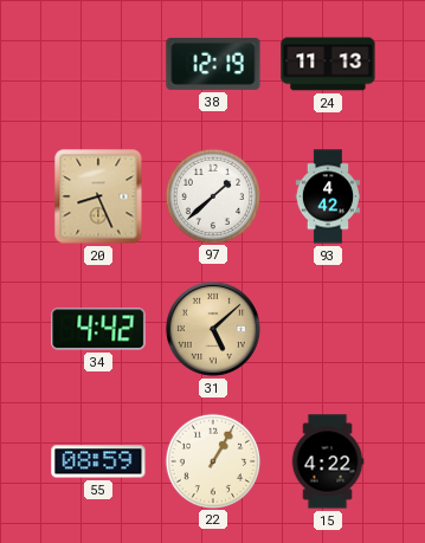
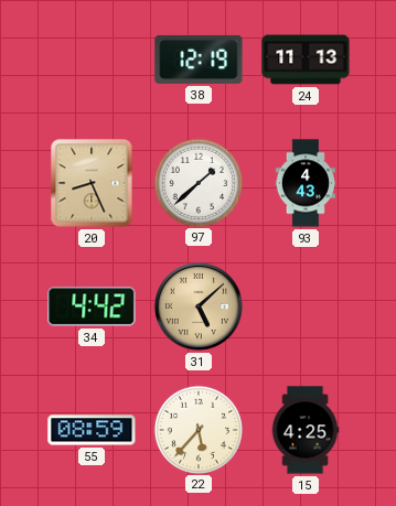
93: 4:42 -> 4:43 (304, 183)
22: 1:05 -> 5:37 (197, 429)
15: 4:22 -> 4:25 (306, 430)
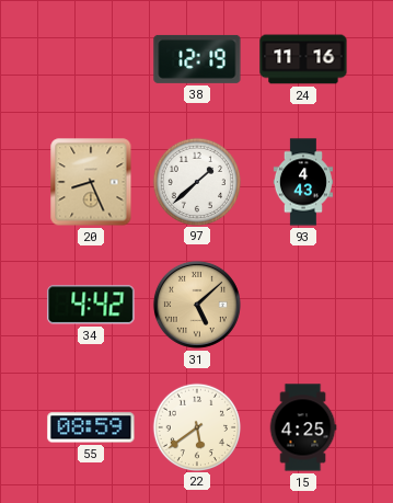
24: 11:13 -> 11:16 (303, 59)
22: 5:37 -> 5:39 (196, 426)
